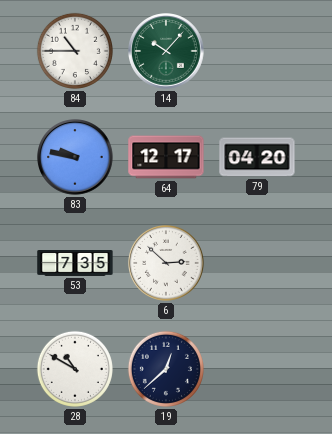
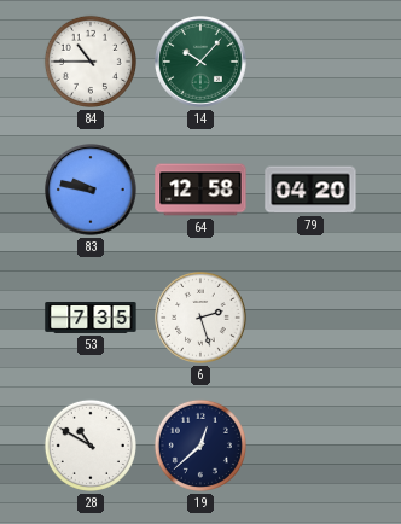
64: 12:17 -> 12:58 (200, 190)
6: 2:52 -> 2:27 (200, 318)
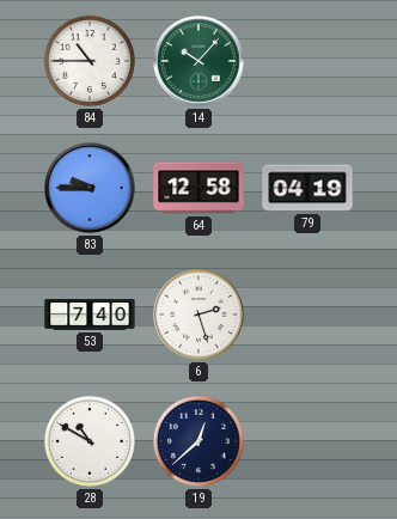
83: 9:47 -> 9:45 (90, 188)
79: 04:20 -> 04:19 (307, 188)
53: 7:35 -> 7:40 (90, 316)
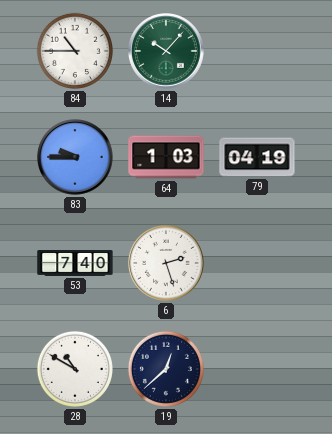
64: 12:58 -> 1:03 (166, 157)
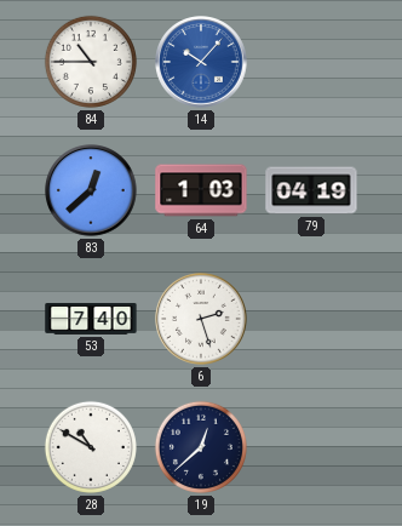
14 dial: green -> blue (201, 62)
83: 9:45 -> 12:38 (91, 190)
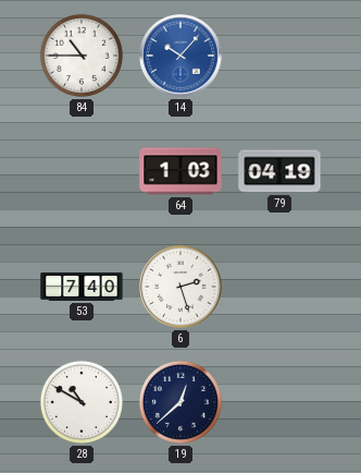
83: 12:38 -> none (91, 190)
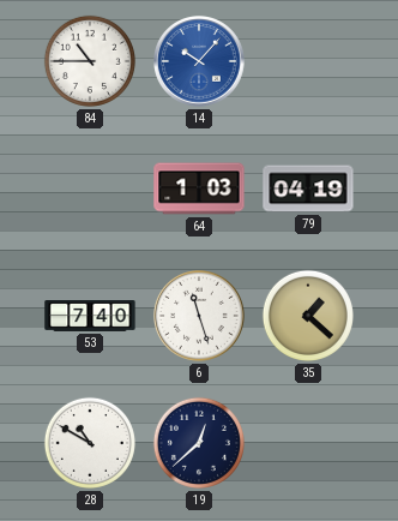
6: 2:27 -> 11:27 (199, 316)
35: none -> 1:22 (308, 316)
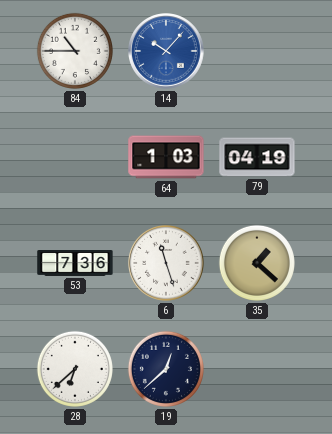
53: 7:40 -> 7:36 (75, 264)
28: 10:50 -> 6:38 (75, 369)
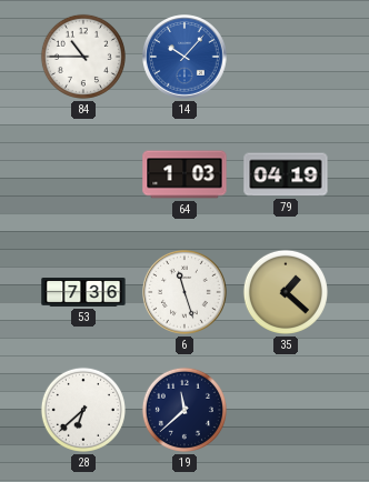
19: 12:38 -> 11:38 (184, 410)
